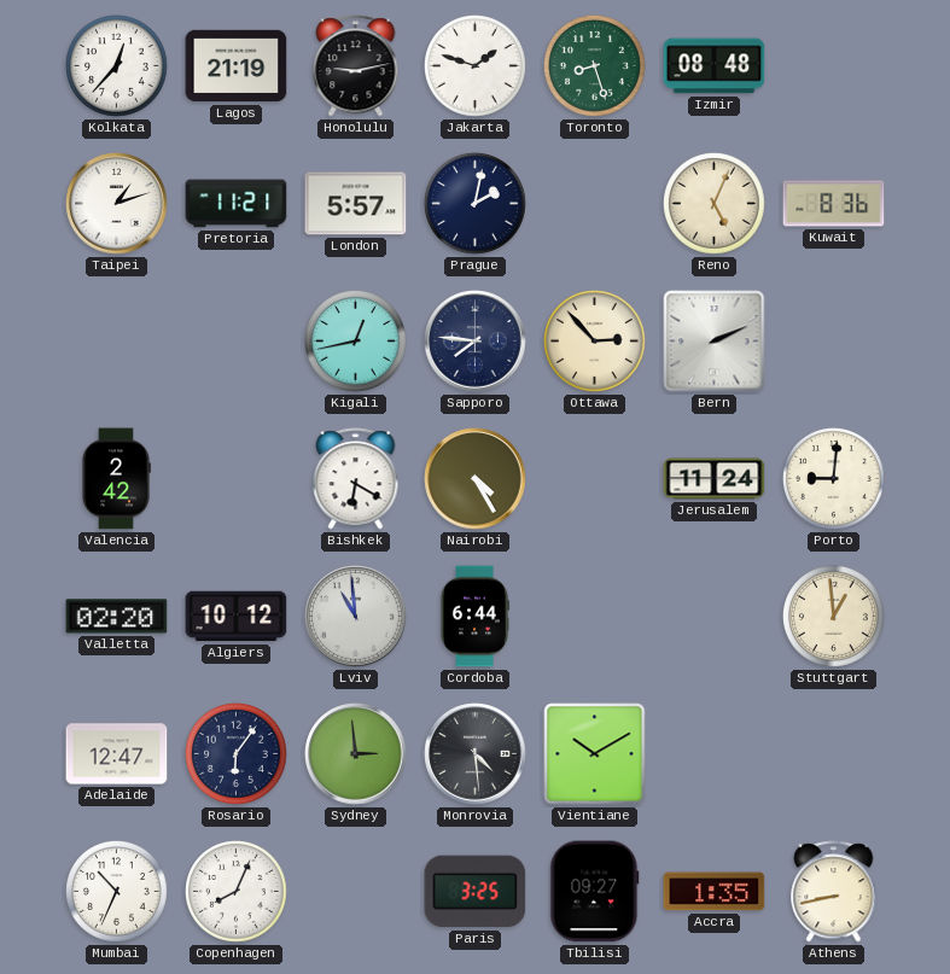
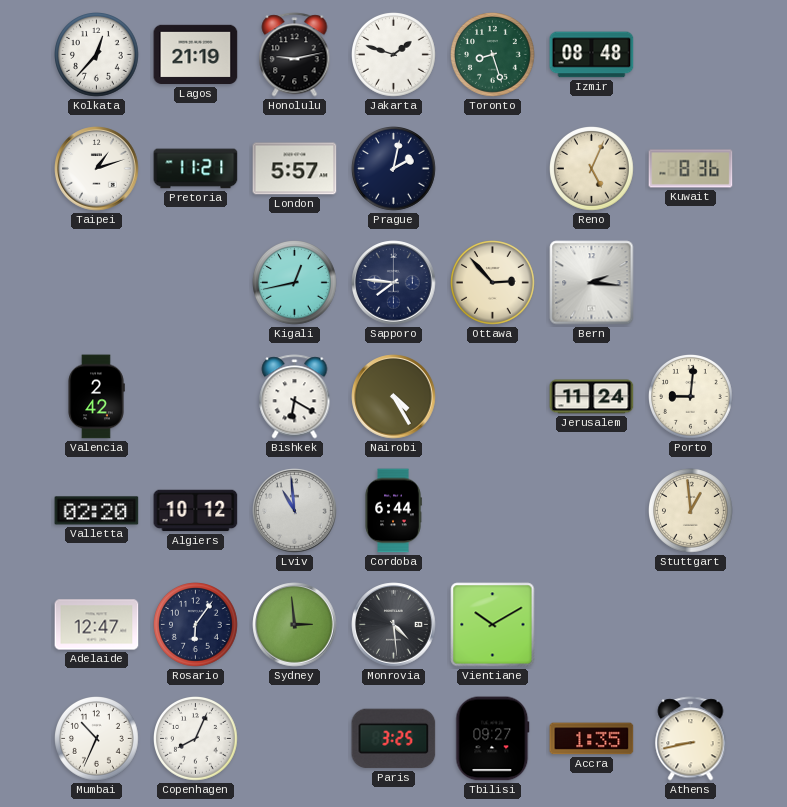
Bern: 2:11 -> 2:16 (592, 283)
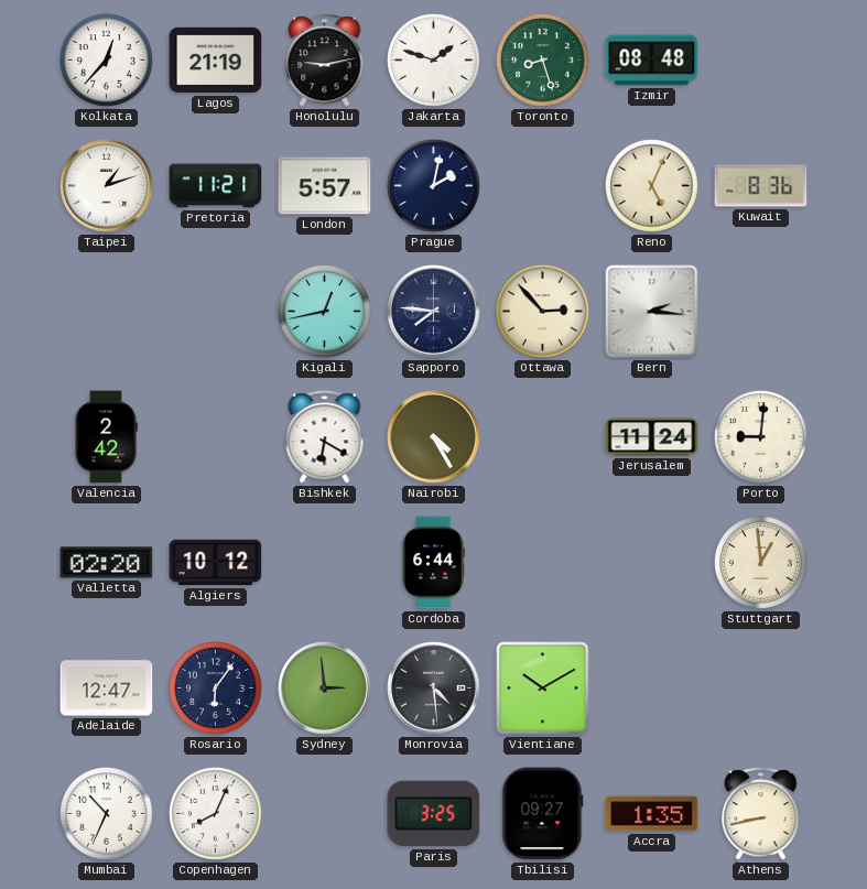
Lviv: 10:59 -> none (295, 511)
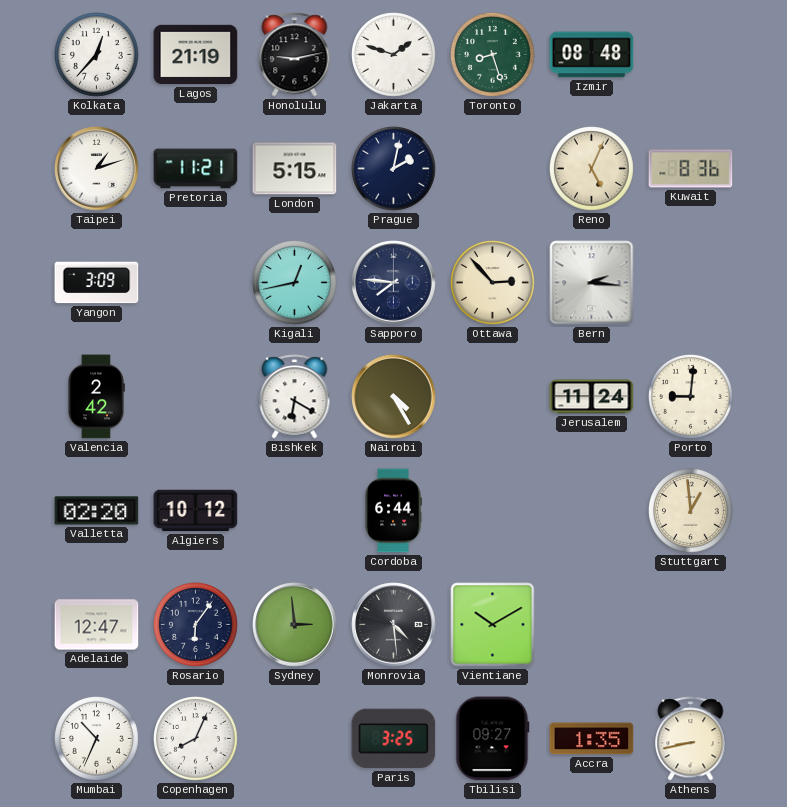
London: 5:57 -> 5:15 (295, 169)
Yangon: none -> 3:09 (97, 283)
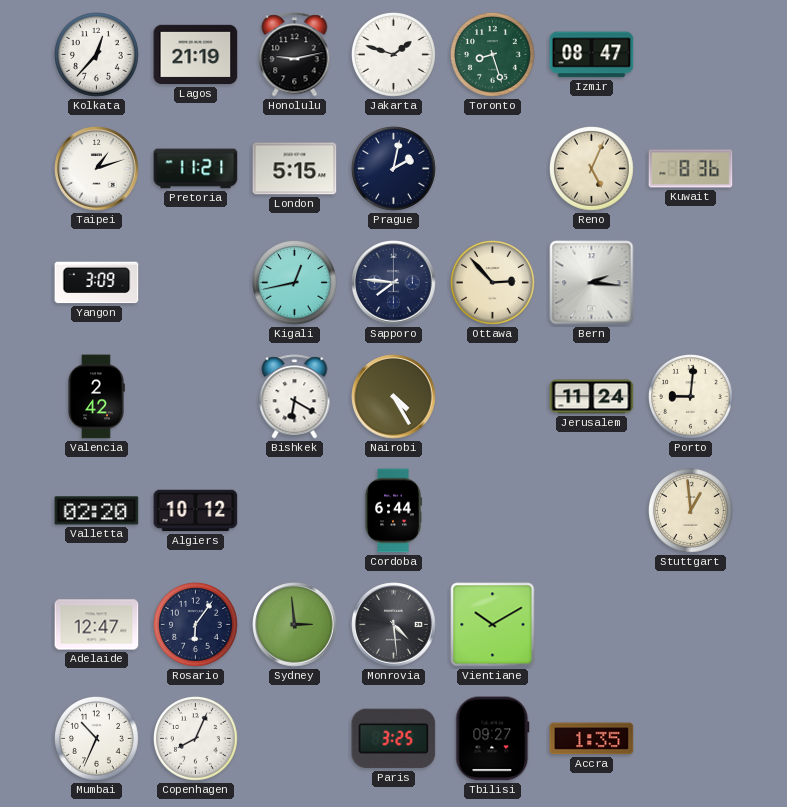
Izmir: 08:48 -> 08:47 (592, 55)
Athens: 8:43 -> none (691, 739)
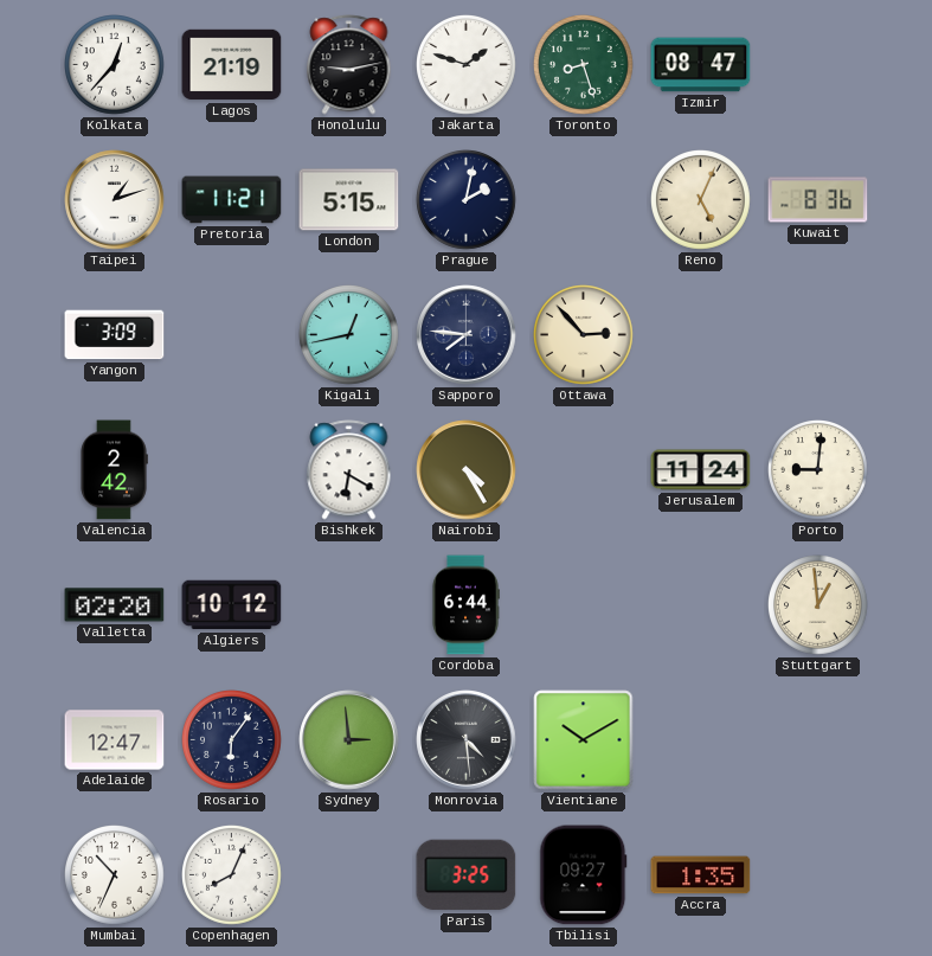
Bern: 2:16 -> none (592, 283)
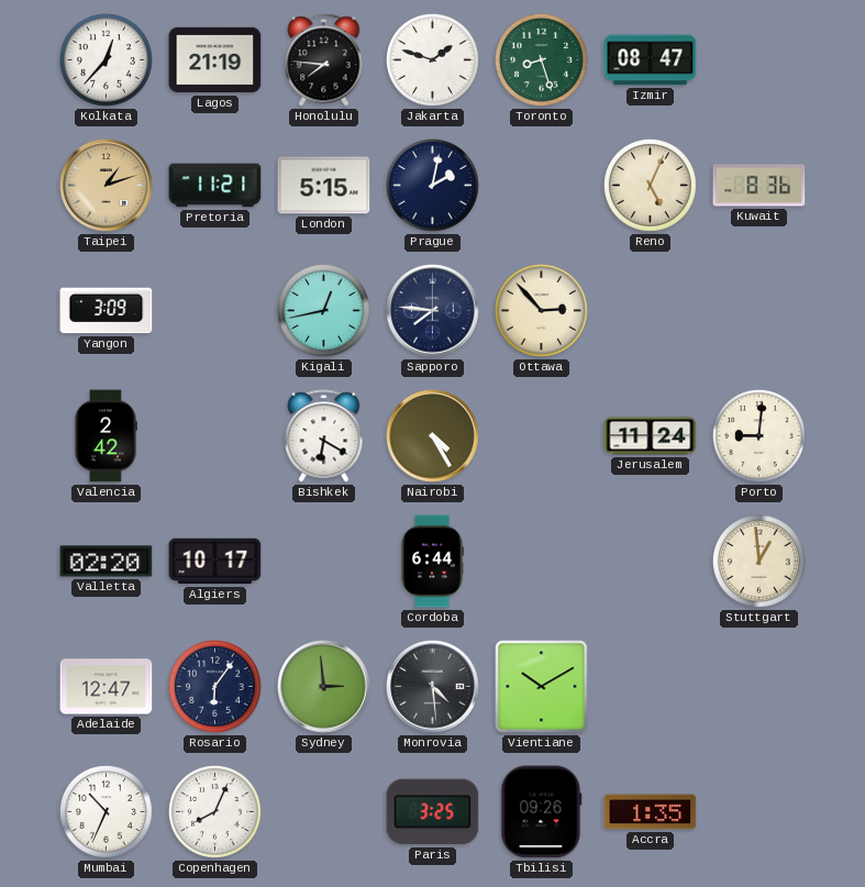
Honolulu: 9:13 -> 7:46 (324, 60)
Taipei dial: white -> champagne (107, 186)
Algiers: 10:12 -> 10:17 (215, 562)
Tbilisi: 09:27 -> 09:26 (542, 812)
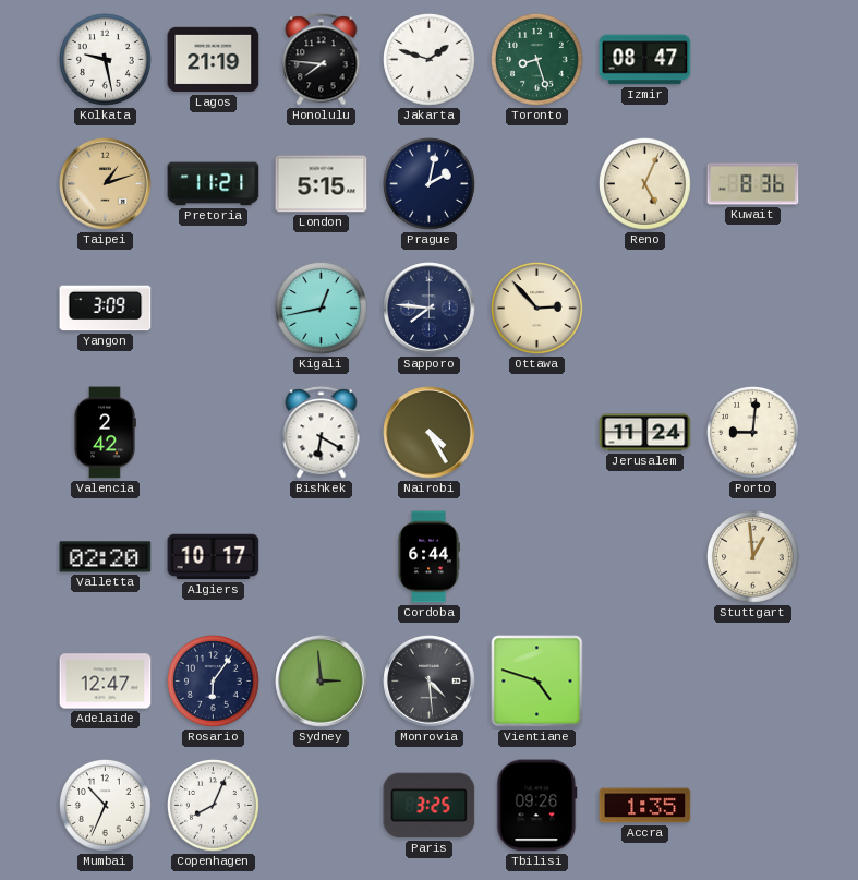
Kolkata: 12:37 -> 9:28 (106, 60)
Vientiane: 10:10 -> 4:48 (537, 682)
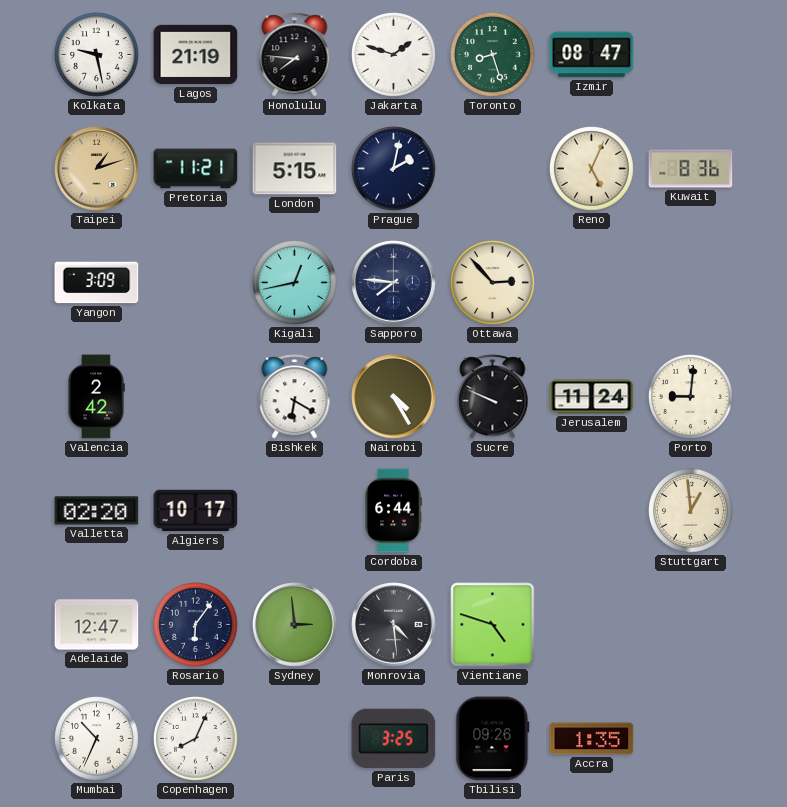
Sucre: none -> 9:49 (493, 397)
